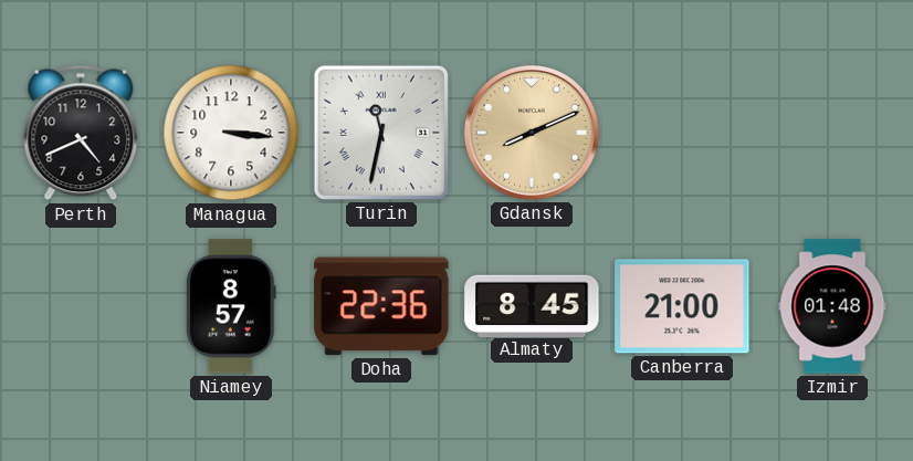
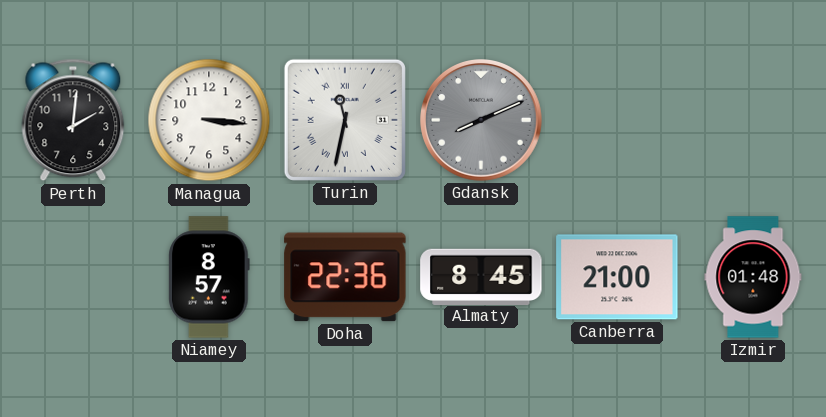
Perth: 4:41 -> 2:01 (73, 120)
Gdansk dial: champagne -> grey (482, 121)
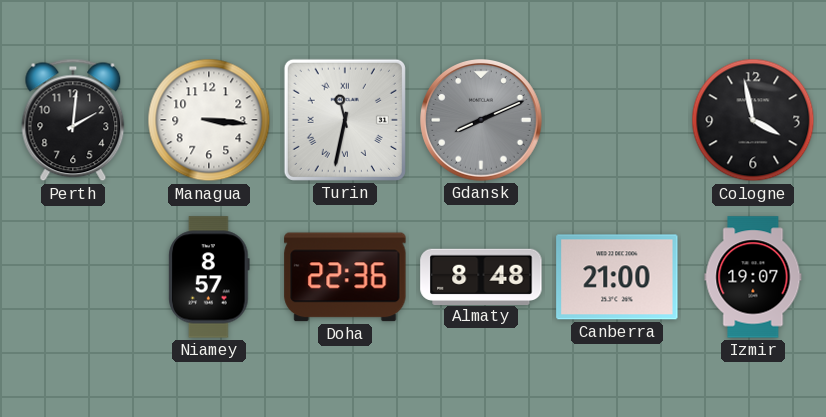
Cologne: none -> 3:58 (753, 120)
Almaty: 8:45 -> 8:48 (481, 276)
Izmir: 01:48 -> 19:07 (753, 277)
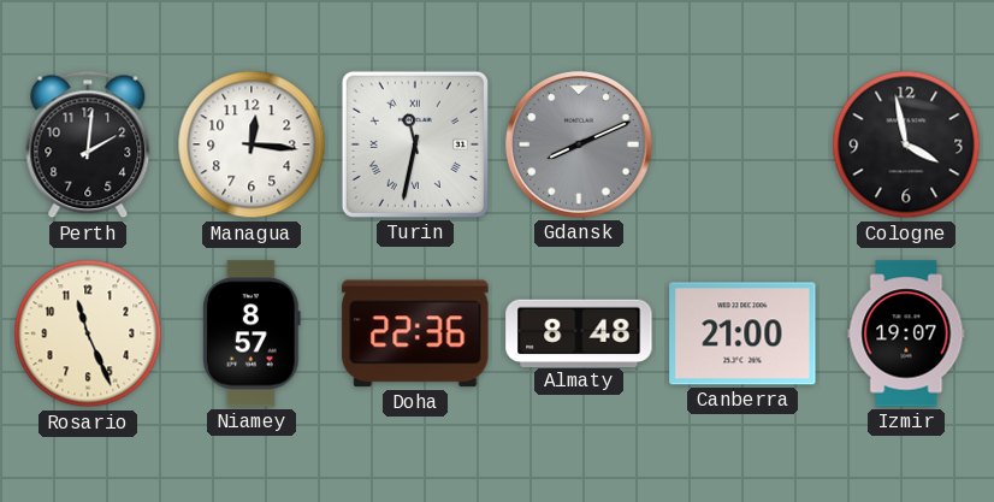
Managua: 3:16 -> 12:16 (252, 144)
Rosario: none -> 11:26 (88, 333)
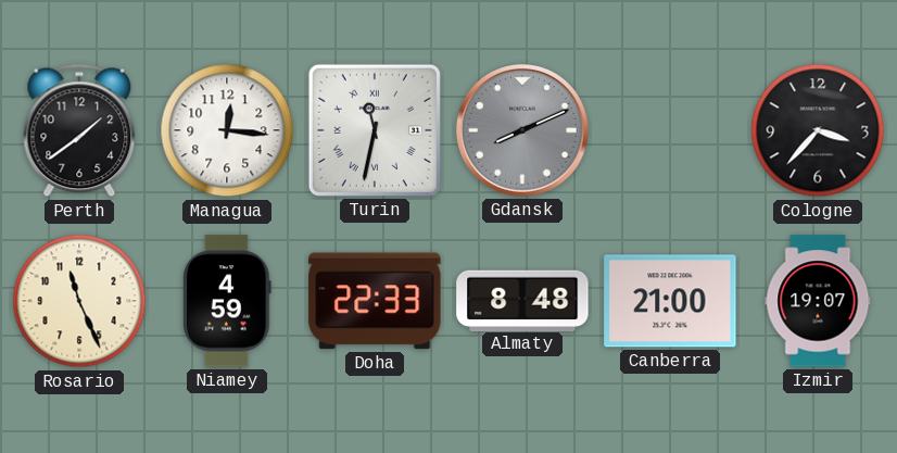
Perth: 2:01 -> 1:39 (79, 130)
Cologne: 3:58 -> 3:37 (818, 130)
Niamey: 8:57 -> 4:59 (227, 301)
Doha: 22:36 -> 22:33 (375, 301)
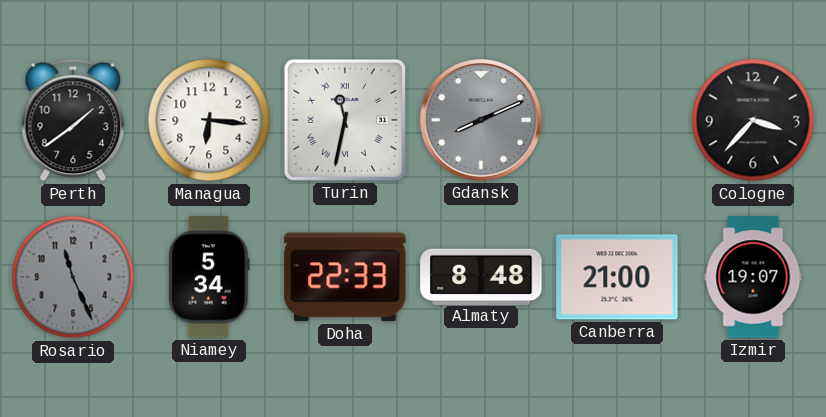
Managua: 12:16 -> 6:16 (209, 120)
Rosario dial: cream -> grey (73, 277)
Niamey: 4:59 -> 5:34 (209, 277)
